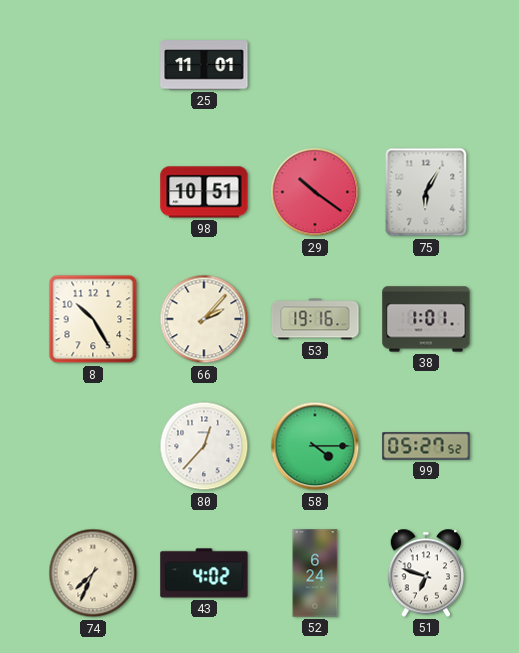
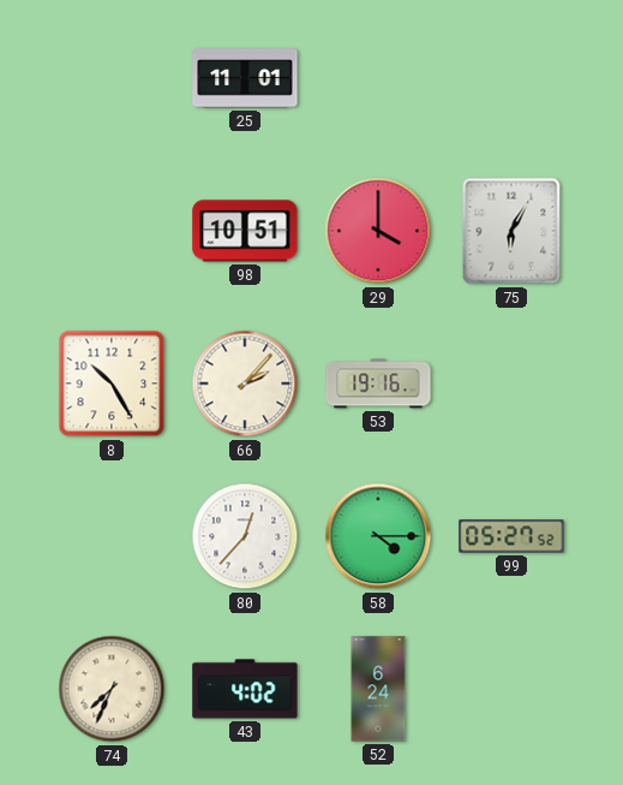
29: 10:21 -> 4:00 (378, 231)
38: 1:01 -> none (426, 319)
51: 6:48 -> none (426, 573)
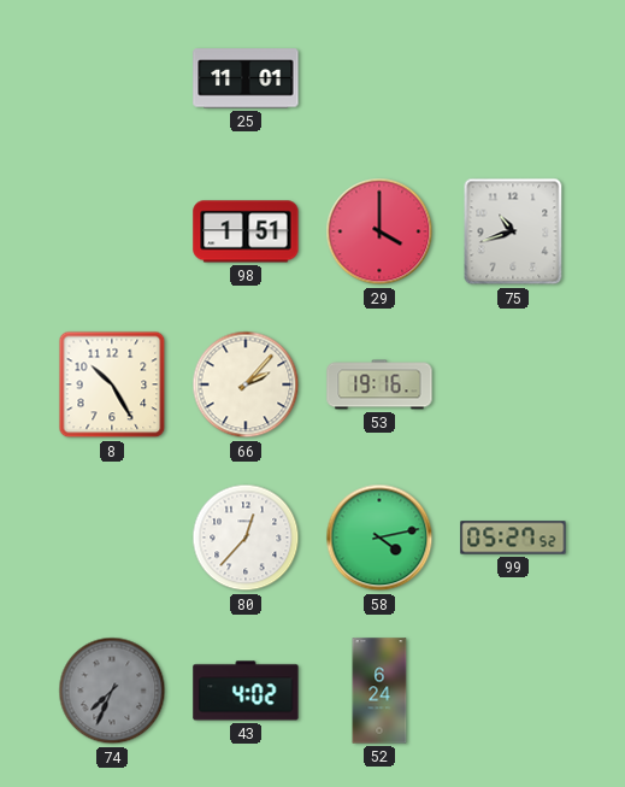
98: 10:51 -> 1:51 (246, 231)
75: 6:05 -> 10:42 (513, 231)
58: 4:15 -> 4:13 (379, 538)
74 dial: cream -> grey (112, 691)
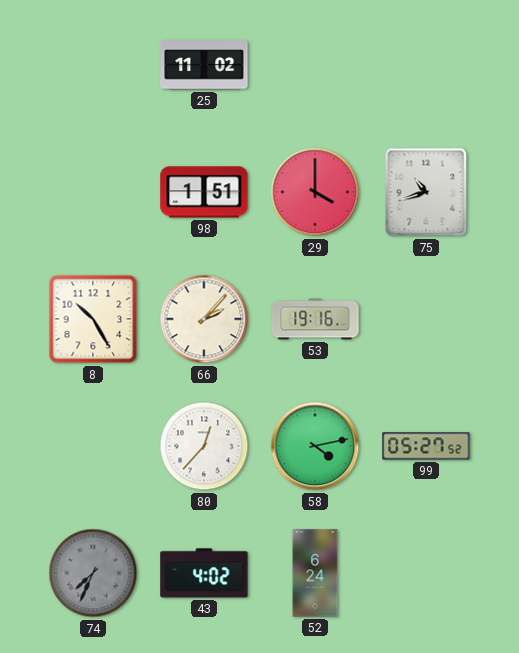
25: 11:01 -> 11:02 (204, 65)
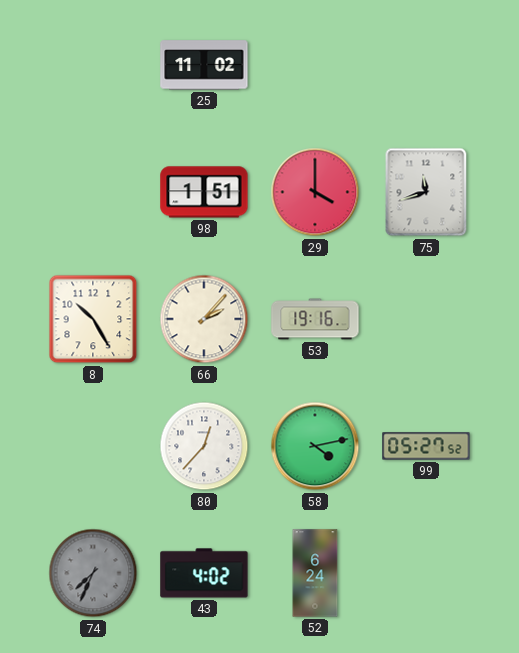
75: 10:42 -> 11:42 (426, 192)
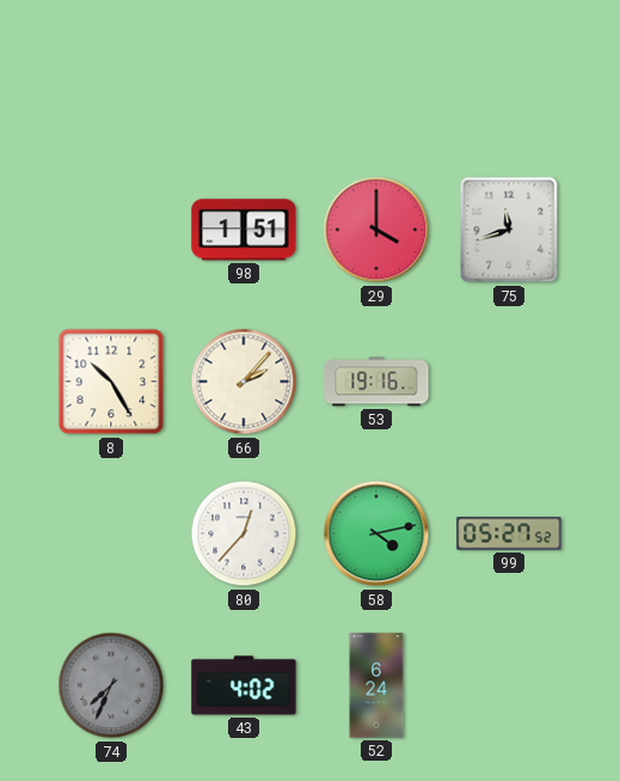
25: 11:02 -> none (204, 65)
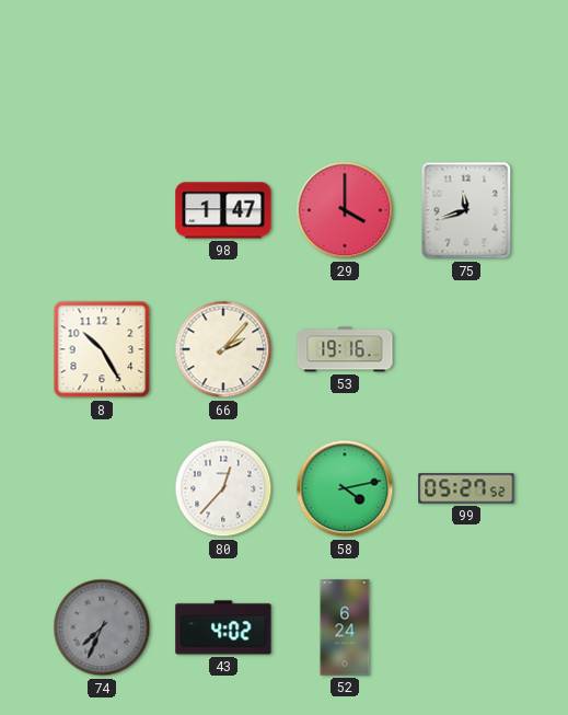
98: 1:51 -> 1:47 (223, 210)
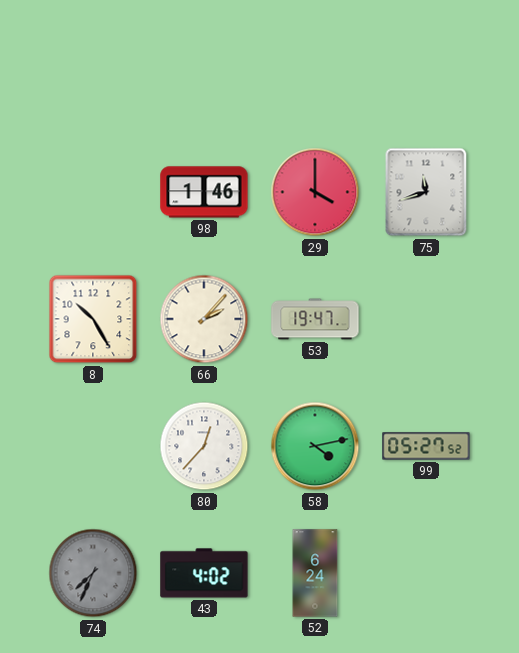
98: 1:47 -> 1:46 (204, 192)
53: 19:16 -> 19:47 (315, 319)
